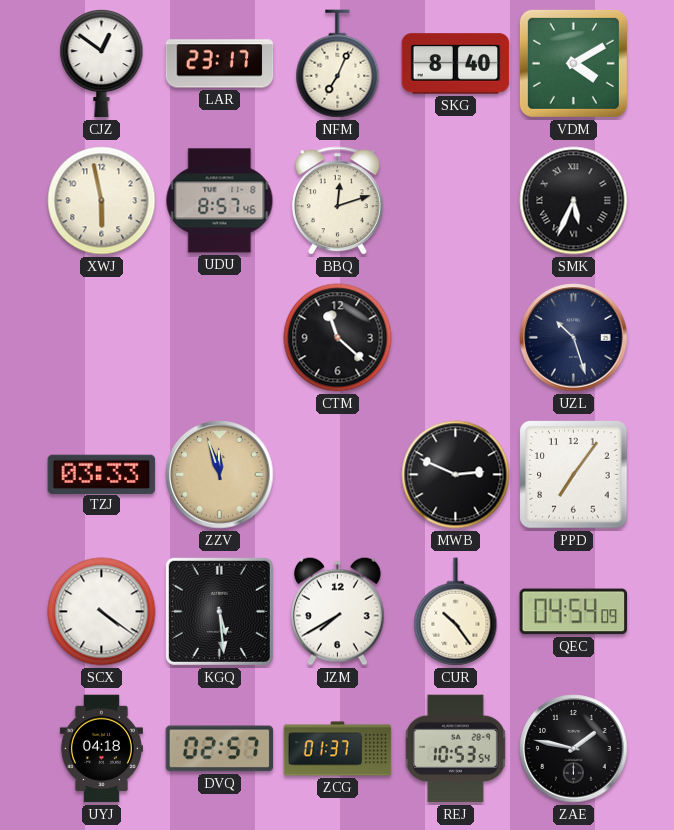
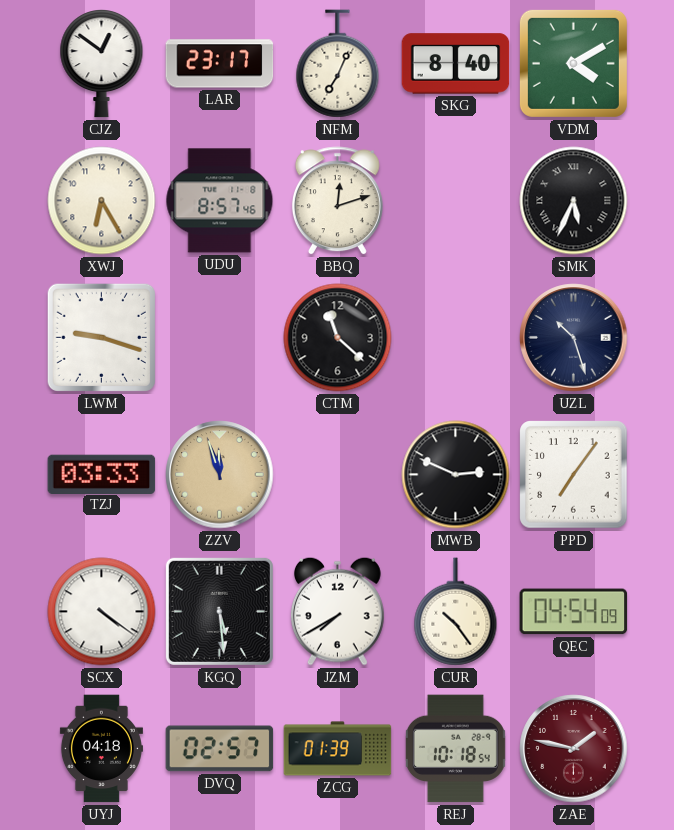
XWJ: 5:58 -> 6:25 (102, 201)
LWM: none -> 9:18 (101, 337)
ZCG: 01:37 -> 01:39 (338, 749)
REJ: 10:53 -> 10:18 (455, 749)
ZAE dial: black -> burgundy (574, 749)
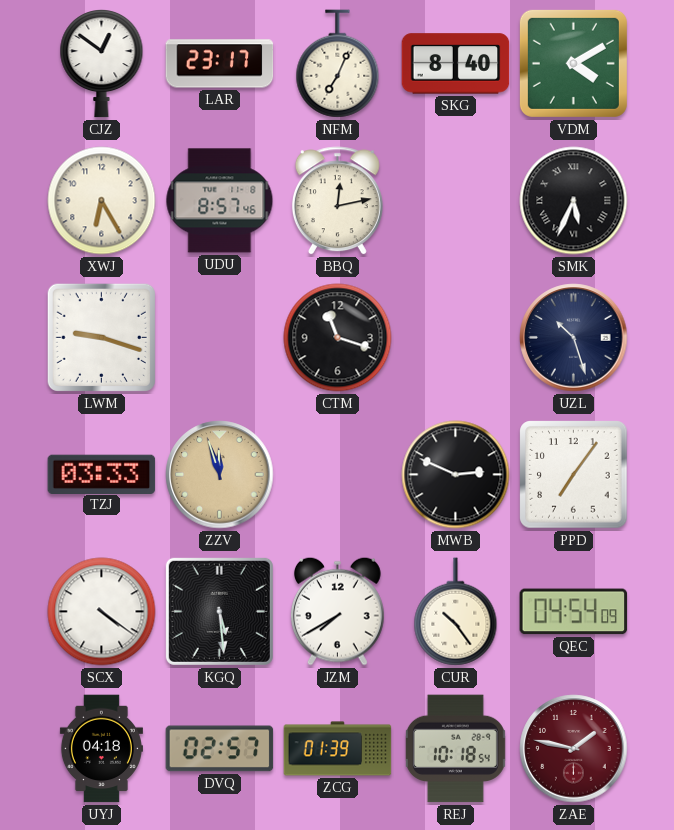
BBQ: 12:12 -> 12:13 (337, 201)
CTM: 11:22 -> 11:18 (338, 338)
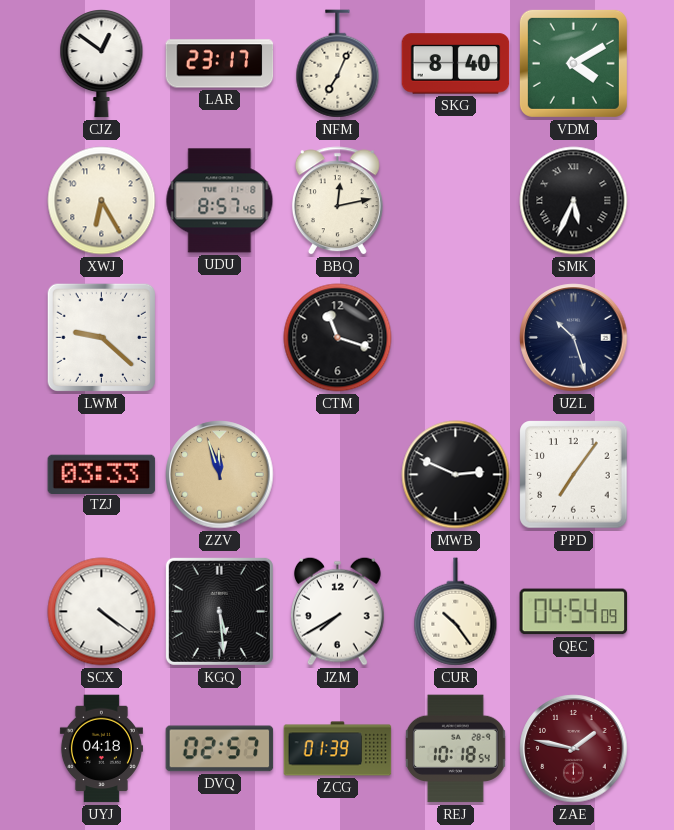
LWM: 9:18 -> 9:22 (101, 337)
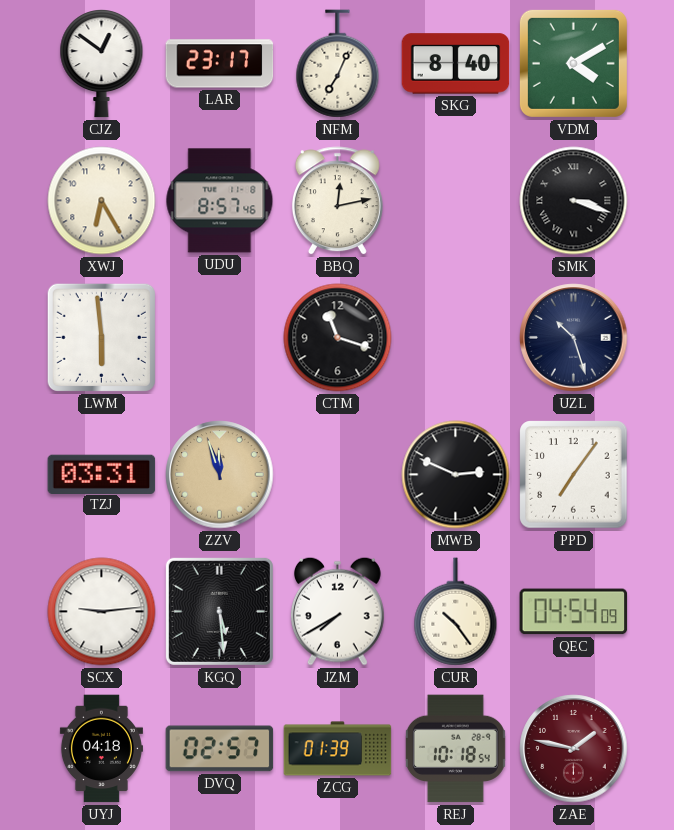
SMK: 5:34 -> 3:18 (574, 201)
LWM: 9:22 -> 5:59 (101, 337)
TZJ: 03:33 -> 03:31 (102, 474)
SCX: 4:21 -> 9:14 (102, 612)
